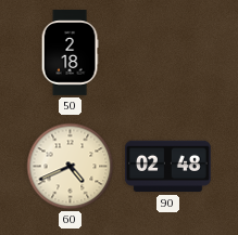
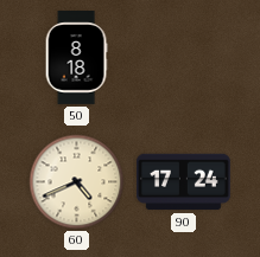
50: 2:18 -> 8:18 (76, 58)
90: 02:48 -> 17:24 (184, 182)
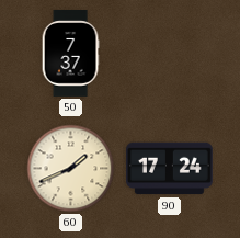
50: 8:18 -> 7:37 (70, 54)
60: 4:41 -> 1:41 (71, 169)
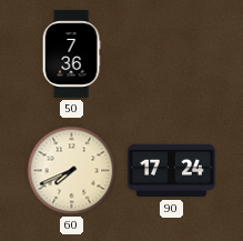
50: 7:37 -> 7:36 (71, 54)
60: 1:41 -> 7:41 (72, 171)
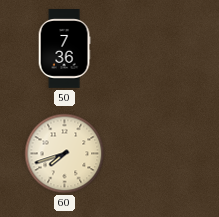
60: 7:41 -> 7:42 (65, 154)
90: 17:24 -> none (172, 171)
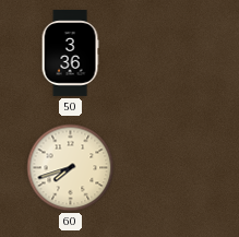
50: 7:36 -> 3:36 (70, 54)
